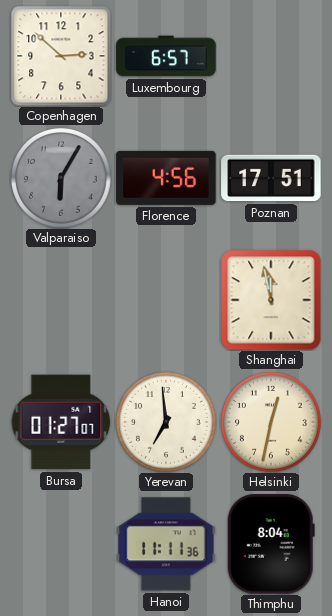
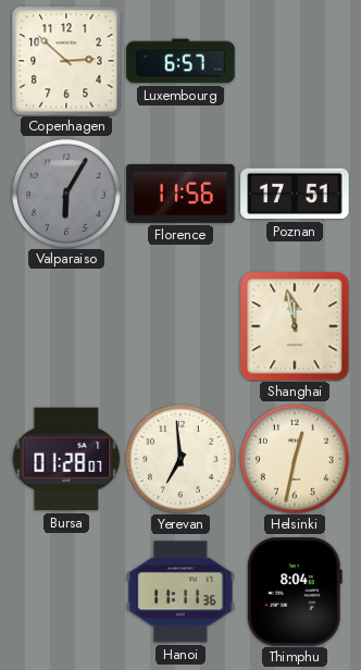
Florence: 4:56 -> 11:56 (180, 194)
Bursa: 01:27 -> 01:28 (66, 459)
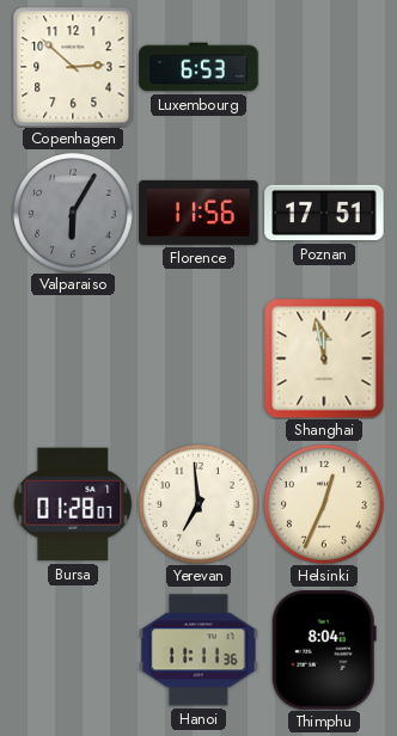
Luxembourg: 6:57 -> 6:53 (198, 67)
Helsinki: 12:32 -> 12:34 (325, 505)
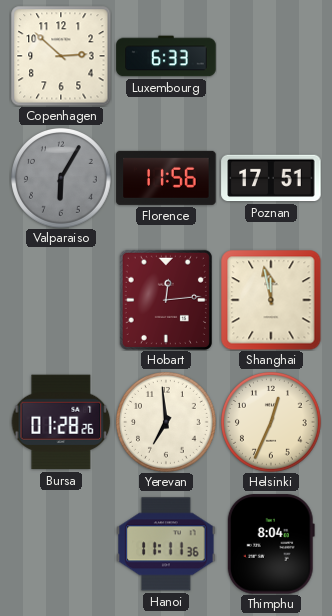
Luxembourg: 6:53 -> 6:33 (166, 56)
Hobart: none -> 12:14 (166, 300)
Bursa: 01:28:07 -> 01:28:26 (61, 422)
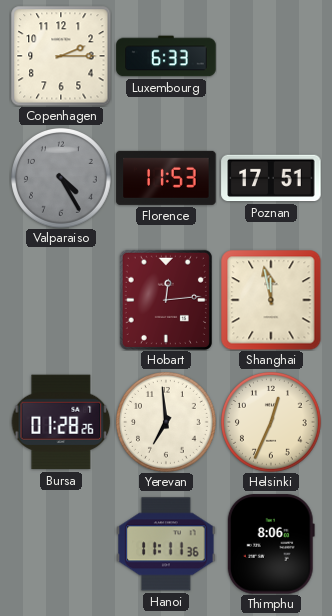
Copenhagen: 2:52 -> 2:15 (61, 56)
Valparaiso: 6:05 -> 4:25 (62, 179)
Florence: 11:56 -> 11:53 (166, 178)
Thimphu: 8:04 -> 8:06 (271, 544)
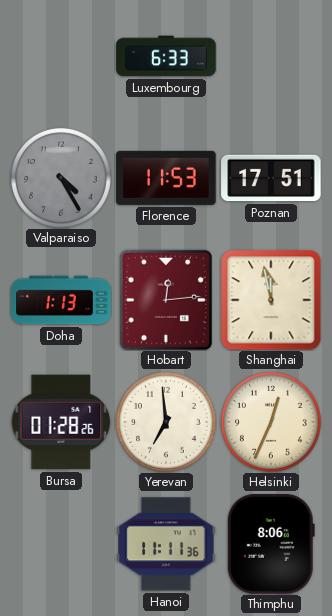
Copenhagen: 2:15 -> none (61, 56)
Doha: none -> 1:13 (61, 300)
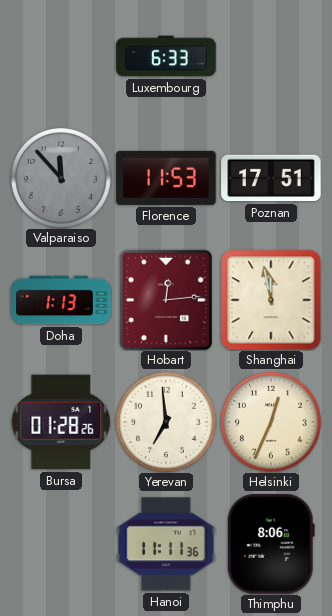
Valparaiso: 4:25 -> 11:53 (62, 179)
